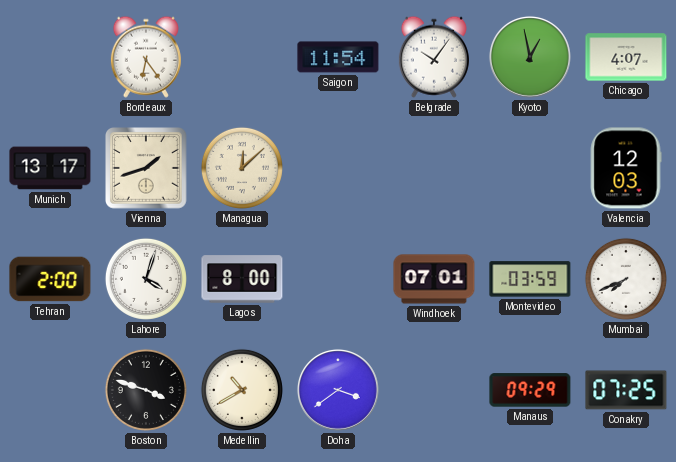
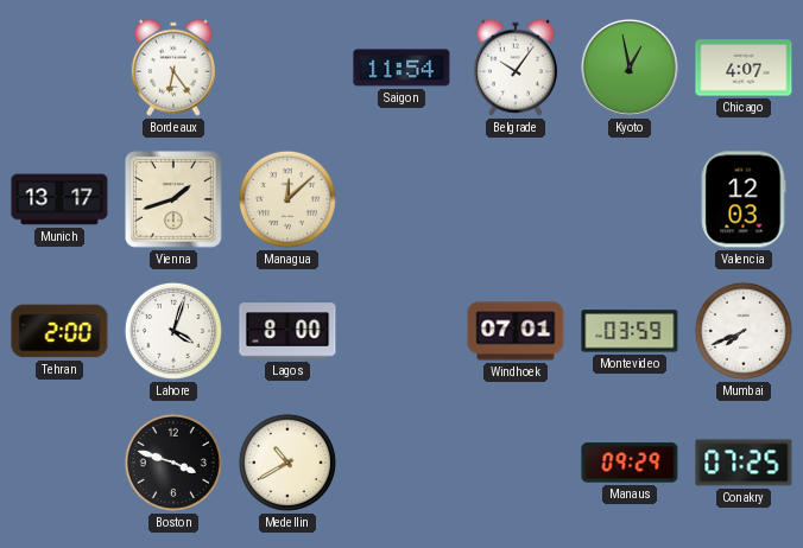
Doha: 3:39 -> none (338, 390)
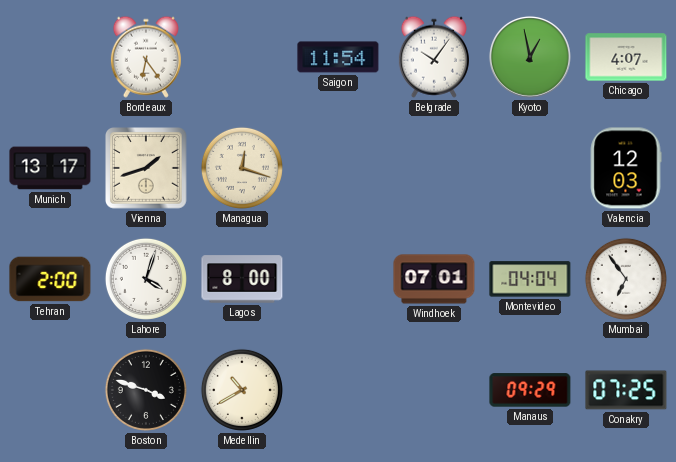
Managua: 12:08 -> 12:18 (242, 168)
Montevideo: 03:59 -> 04:04 (530, 279)
Mumbai: 7:41 -> 6:54 (626, 279)
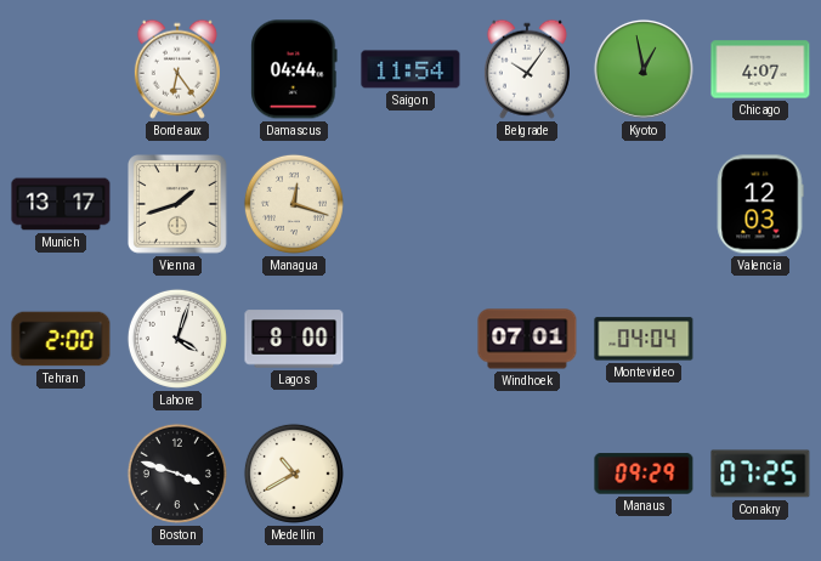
Damascus: none -> 04:44 (294, 69)
Mumbai: 6:54 -> none (626, 279)
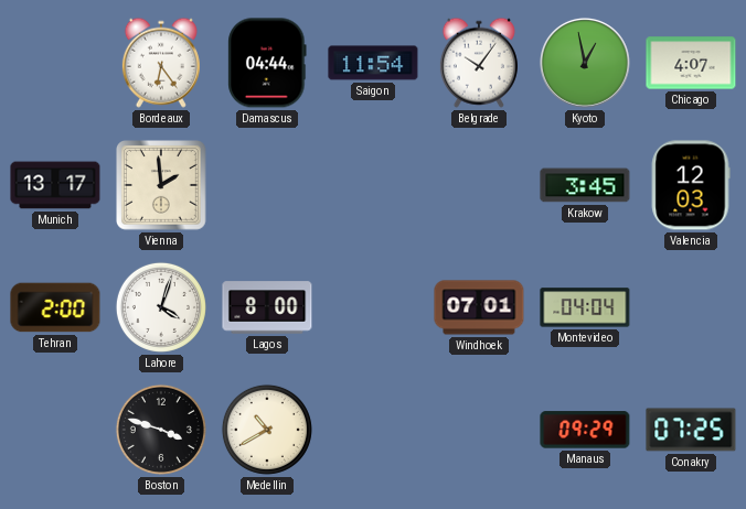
Vienna: 1:42 -> 1:59 (162, 186)
Managua: 12:18 -> none (294, 204)
Krakow: none -> 3:45 (585, 185)
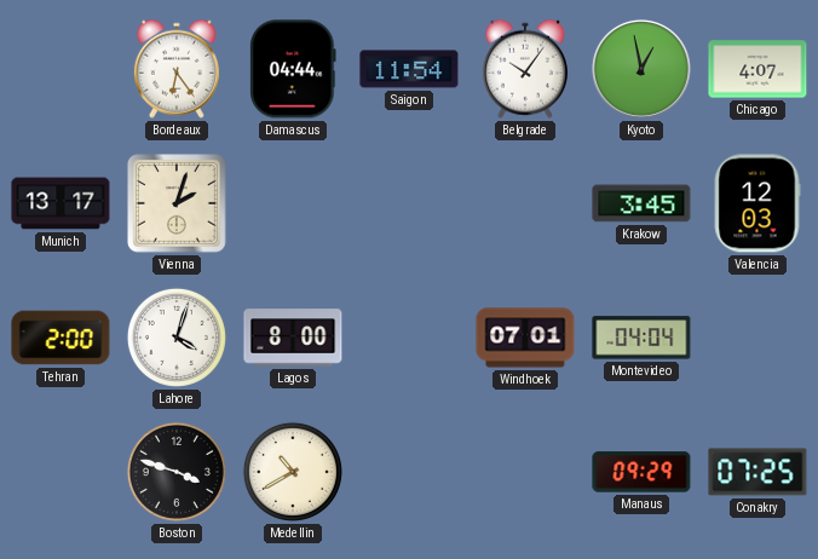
Vienna: 1:59 -> 2:03 (178, 204)
